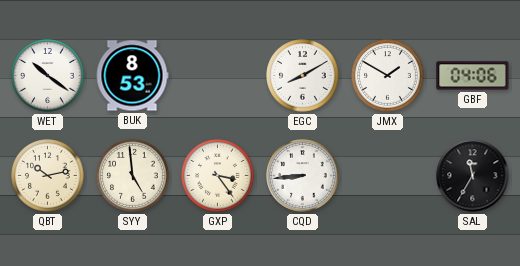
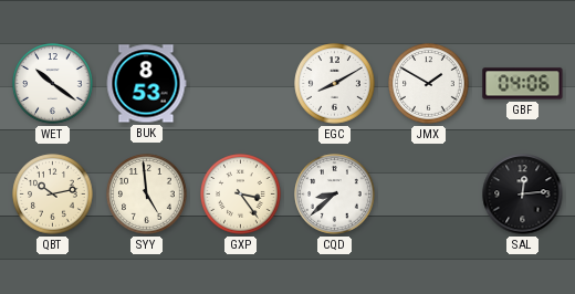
CQD: 8:44 -> 8:38 (335, 195)
SAL: 11:35 -> 12:14 (523, 195)
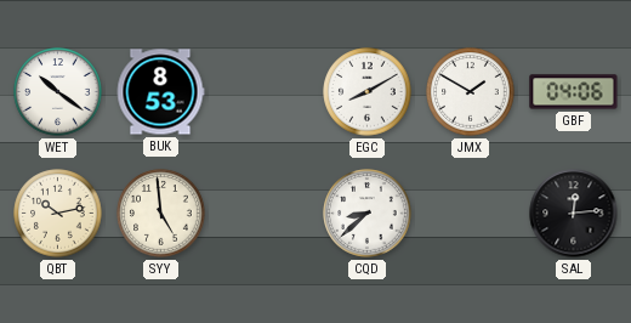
GXP: 3:24 -> none (241, 195)
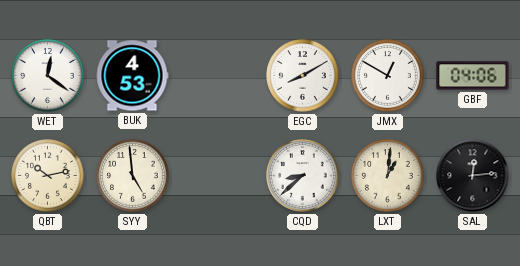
WET: 10:21 -> 12:21 (48, 76)
BUK: 8:53 -> 4:53 (132, 76)
JMX: 1:50 -> 12:50 (388, 76)
LXT: none -> 1:01 (388, 176)
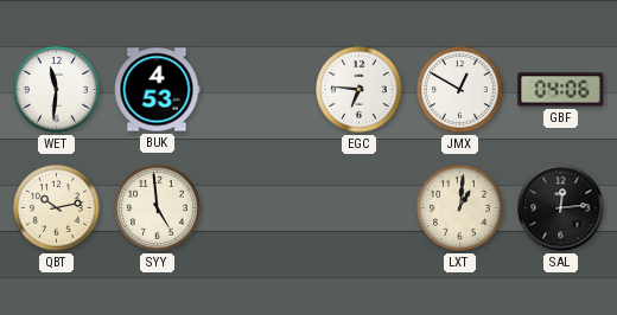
WET: 12:21 -> 11:31 (57, 90)
EGC: 8:10 -> 6:46 (360, 90)
CQD: 8:38 -> none (303, 176)
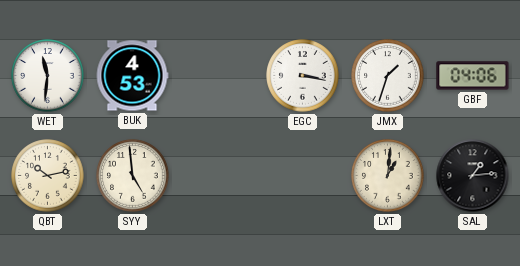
EGC: 6:46 -> 3:17 (303, 76)
JMX: 12:50 -> 1:33 (388, 76)
SAL: 12:14 -> 1:14 (473, 176)
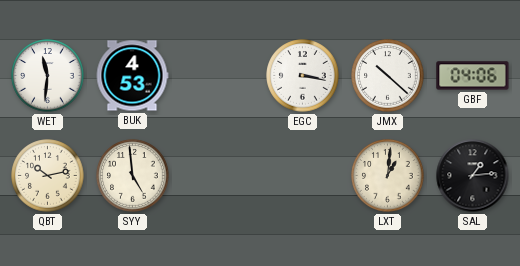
JMX: 1:33 -> 10:22 (388, 76)
